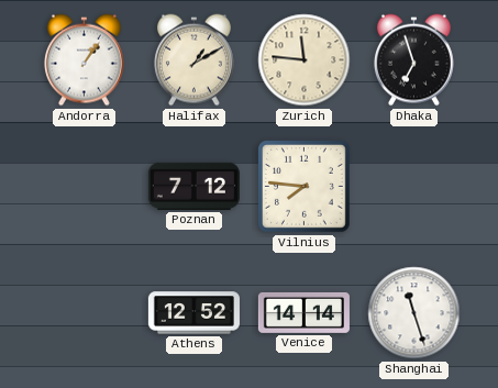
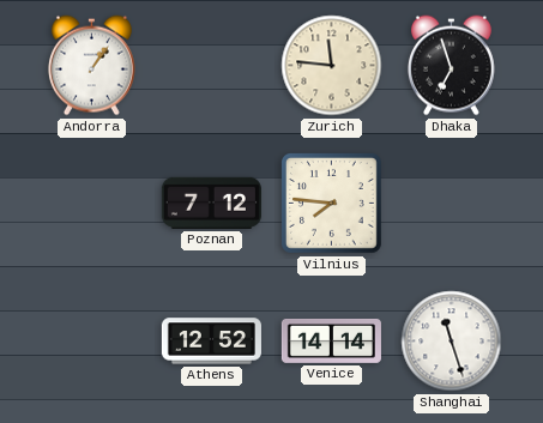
Halifax: 1:10 -> none (193, 60)
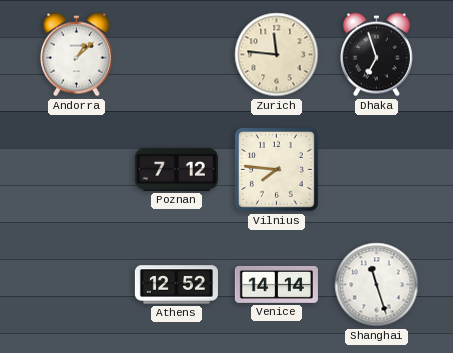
Andorra: 1:06 -> 1:08 (76, 55)
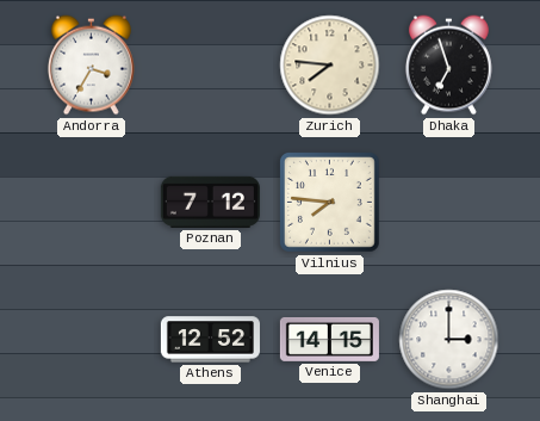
Andorra: 1:08 -> 3:35 (91, 66)
Zurich: 11:46 -> 7:46 (330, 66)
Venice: 14:14 -> 14:15 (329, 339)
Shanghai: 11:27 -> 3:00 (449, 340)
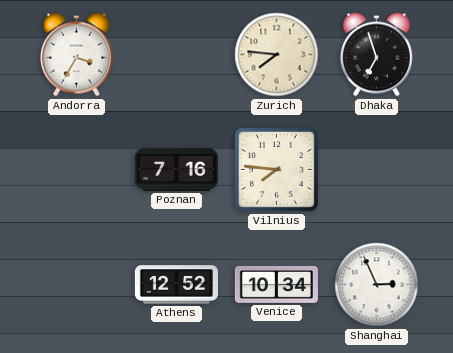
Poznan: 7:12 -> 7:16 (176, 169)
Venice: 14:15 -> 10:34 (276, 284)
Shanghai: 3:00 -> 2:56 (377, 285)
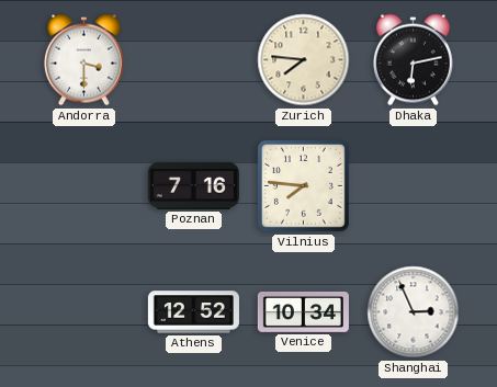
Andorra: 3:35 -> 3:30 (83, 60)
Dhaka: 6:57 -> 6:13 (413, 60)
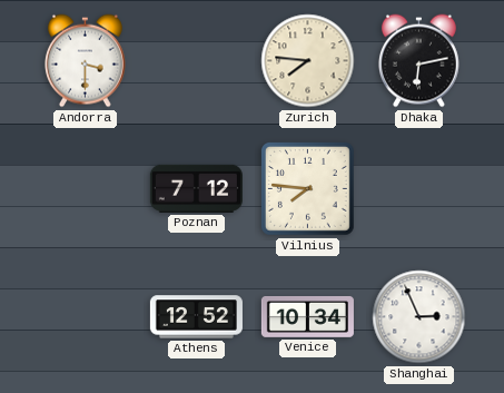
Poznan: 7:16 -> 7:12 (196, 188)
